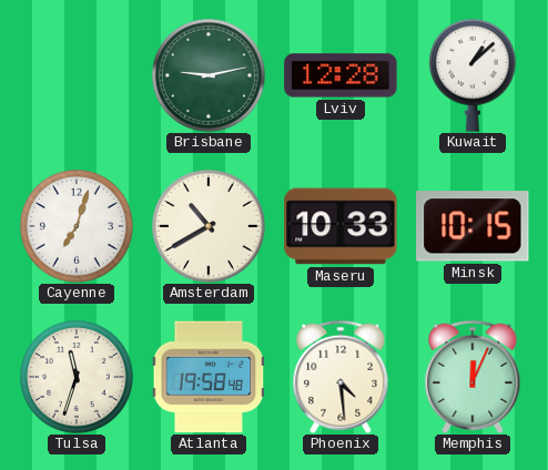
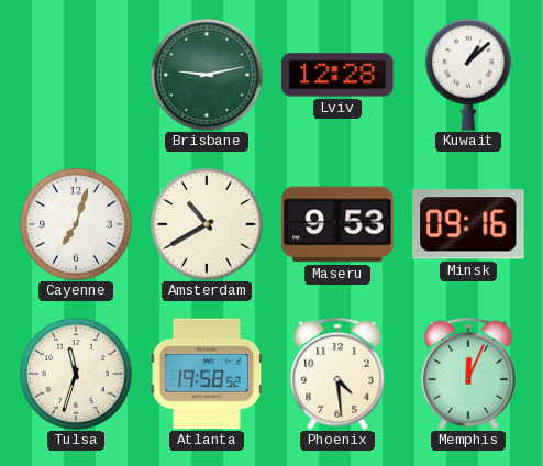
Maseru: 10:33 -> 9:53 (337, 224)
Minsk: 10:15 -> 09:16 (468, 224)
Atlanta: 19:58:48 -> 19:58:52 (207, 374)
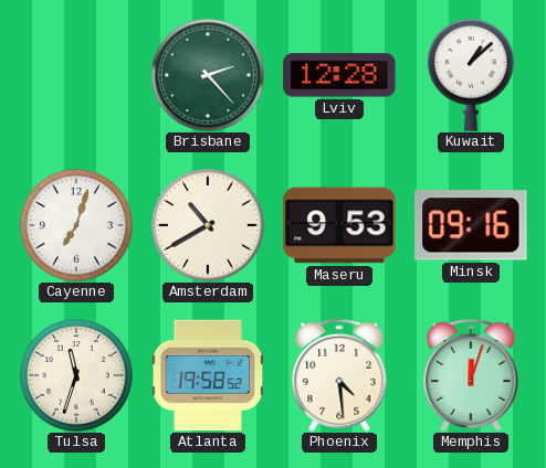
Brisbane: 9:13 -> 2:23 (209, 76)
Memphis: 12:04 -> 12:03 (471, 375)
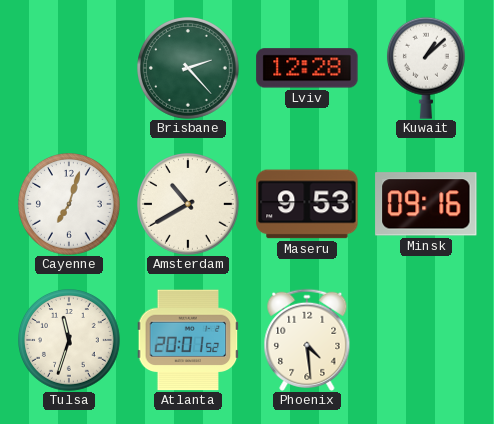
Atlanta: 19:58 -> 20:01 (188, 340)
Memphis: 12:03 -> none (471, 375)
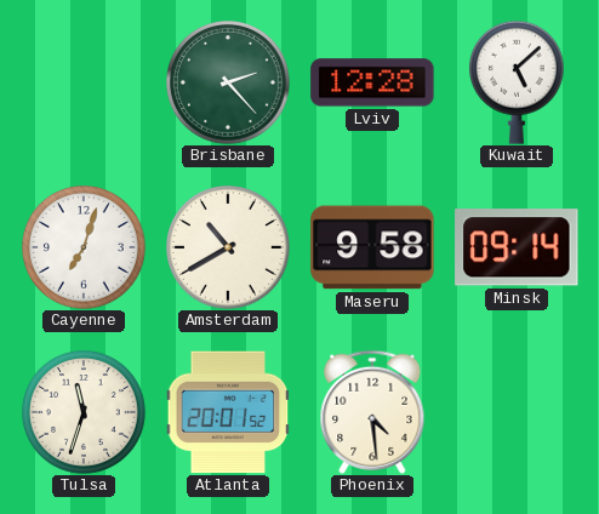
Kuwait: 1:08 -> 5:08 (517, 82)
Maseru: 9:53 -> 9:58 (372, 247)
Minsk: 09:16 -> 09:14 (517, 247)
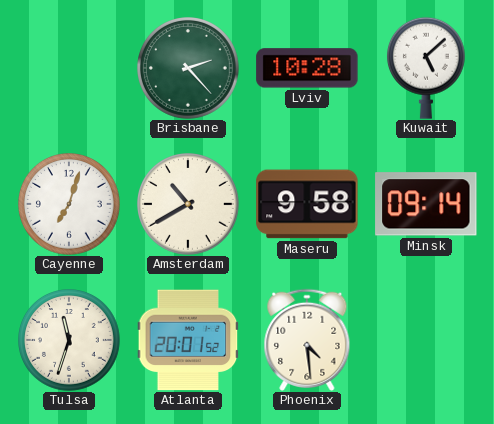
Lviv: 12:28 -> 10:28 (307, 68)
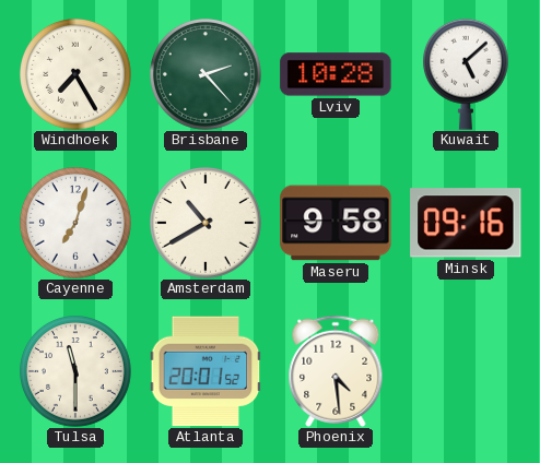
Windhoek: none -> 7:25 (77, 75)
Minsk: 09:14 -> 09:16 (466, 223)
Tulsa: 11:33 -> 11:30 (77, 372)
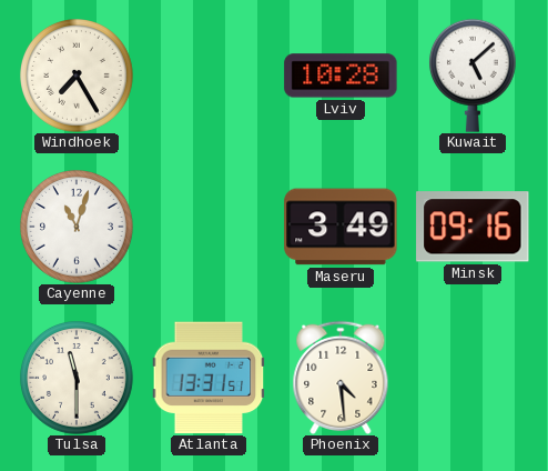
Brisbane: 2:23 -> none (207, 75)
Cayenne: 7:03 -> 11:03 (78, 228)
Amsterdam: 10:40 -> none (207, 224)
Maseru: 9:58 -> 3:49 (341, 227)
Atlanta: 20:01 -> 13:31 (209, 378)
